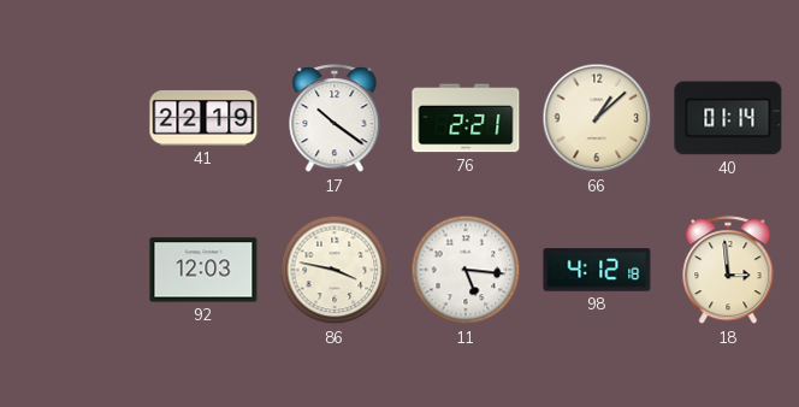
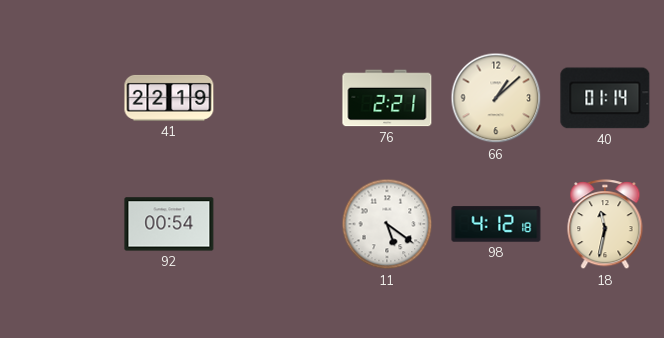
17: 10:21 -> none (335, 119)
92: 12:03 -> 00:54 (169, 224)
86: 3:47 -> none (335, 270)
11: 5:16 -> 5:21 (387, 224)
18: 2:59 -> 11:32 (605, 225)
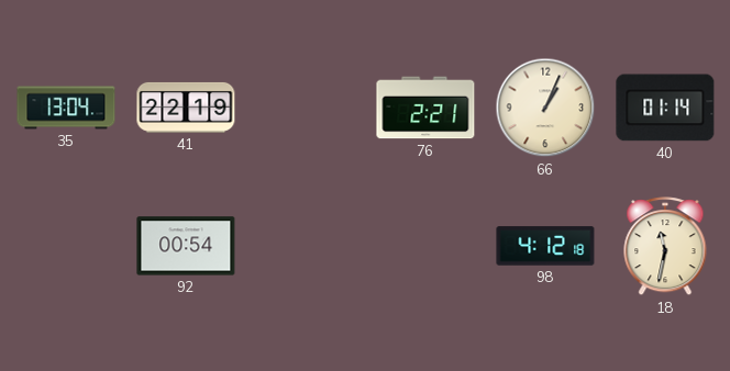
35: none -> 13:04 (66, 108)
66: 1:08 -> 1:04 (545, 108)
11: 5:21 -> none (387, 224)
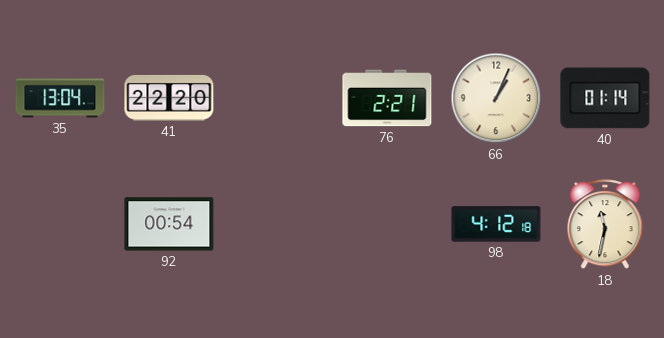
41: 22:19 -> 22:20 (169, 98)
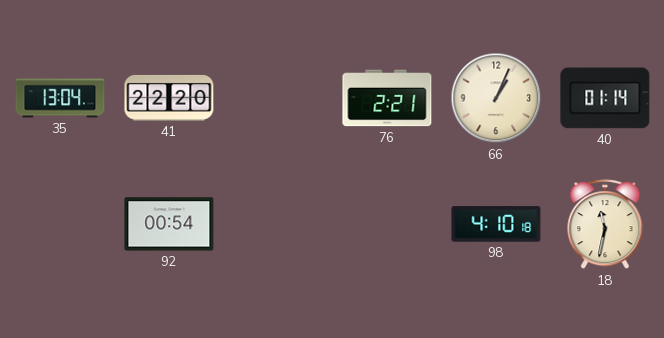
98: 4:12 -> 4:10 (496, 224)
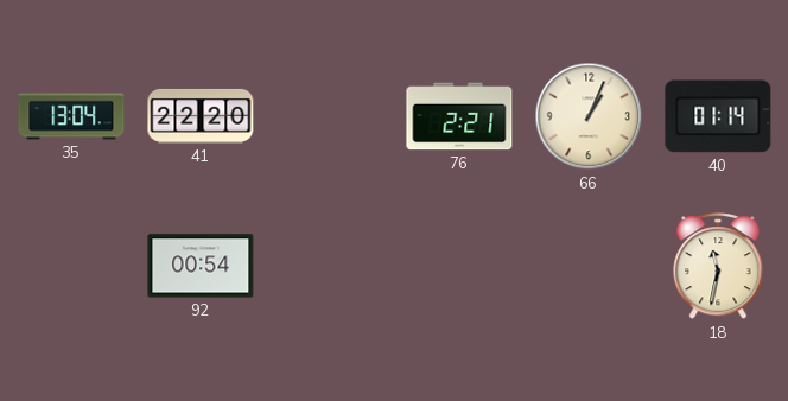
98: 4:10 -> none (496, 224)
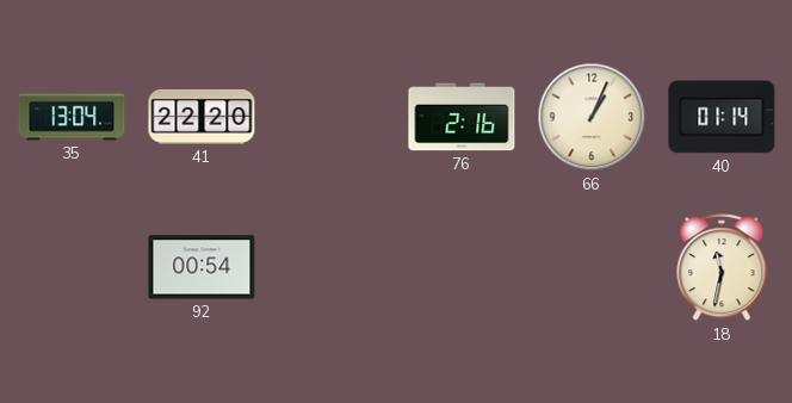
76: 2:21 -> 2:16 (462, 117)
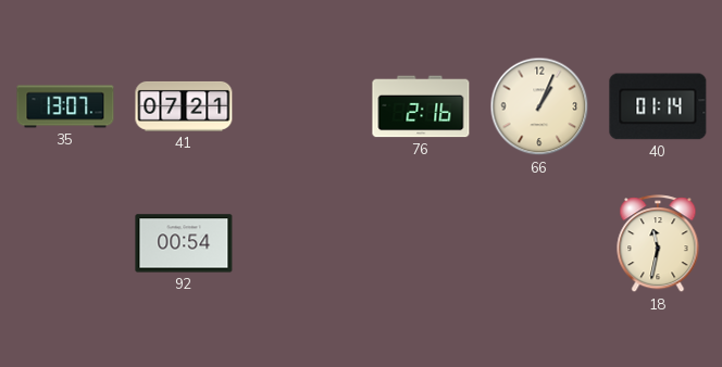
35: 13:04 -> 13:07 (65, 106)
41: 22:20 -> 07:21 (184, 106)
